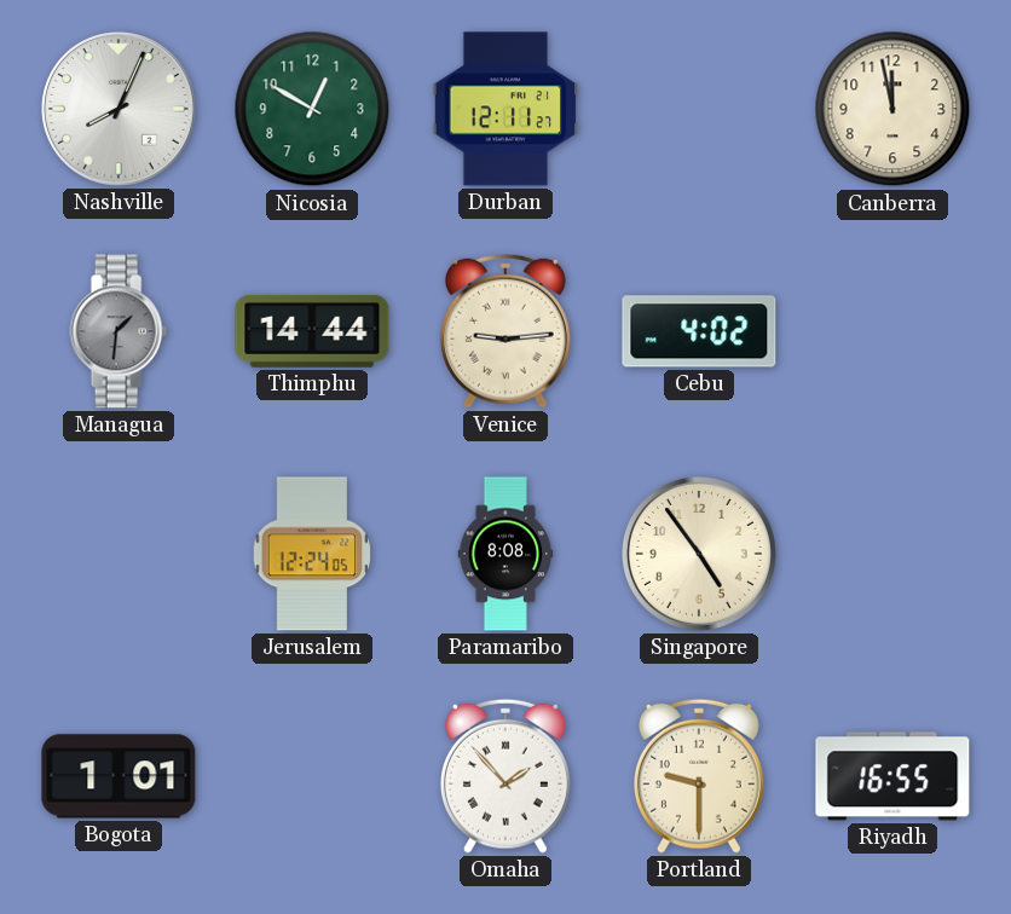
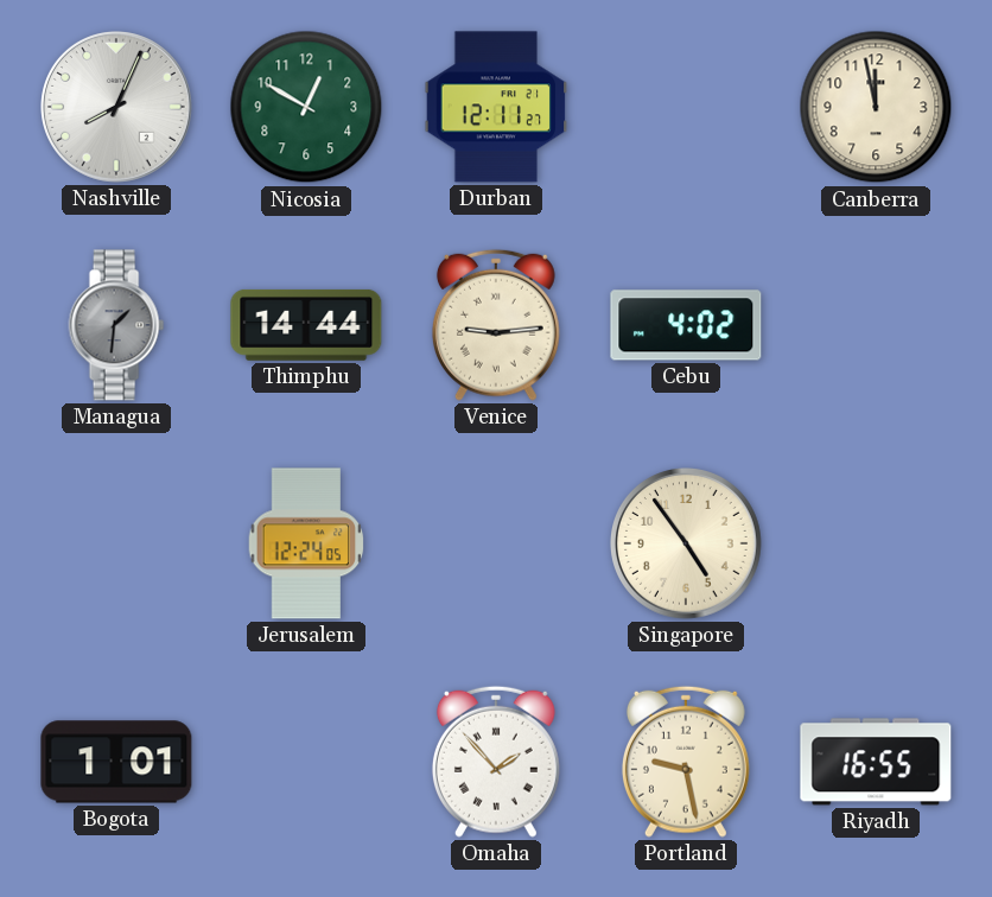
Paramaribo: 8:08 -> none (505, 554)
Portland: 9:30 -> 9:28 (686, 762)
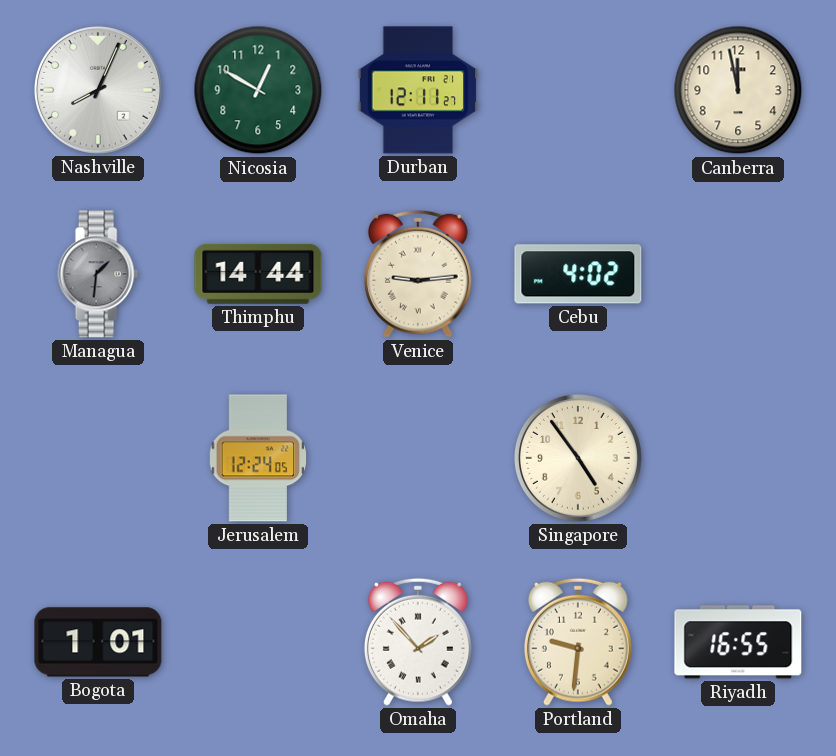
Portland: 9:28 -> 9:31 (578, 642)
